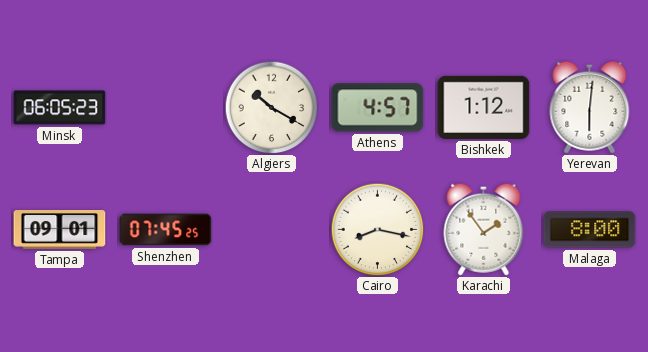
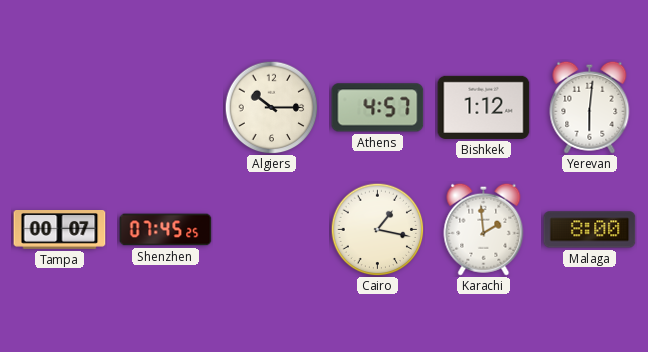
Minsk: 06:05 -> none (60, 108)
Algiers: 10:20 -> 10:15 (271, 107)
Tampa: 09:01 -> 00:07 (60, 230)
Cairo: 8:17 -> 1:17 (377, 229)
Karachi: 1:54 -> 1:59 (484, 229)
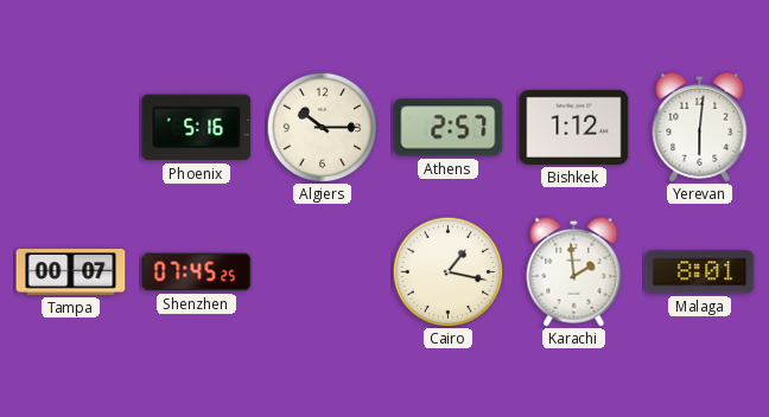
Phoenix: none -> 5:16 (197, 128)
Athens: 4:57 -> 2:57 (449, 128)
Malaga: 8:00 -> 8:01 (700, 272)
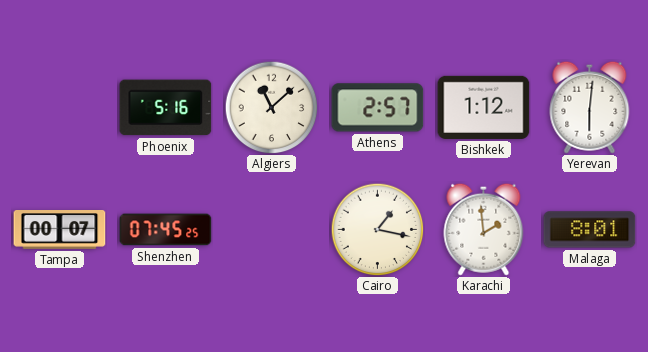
Algiers: 10:15 -> 11:08 (271, 107)
